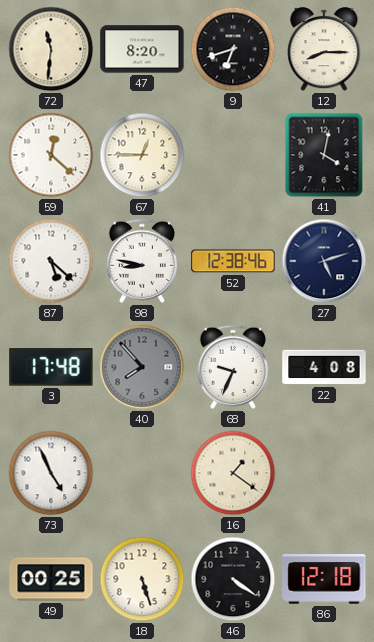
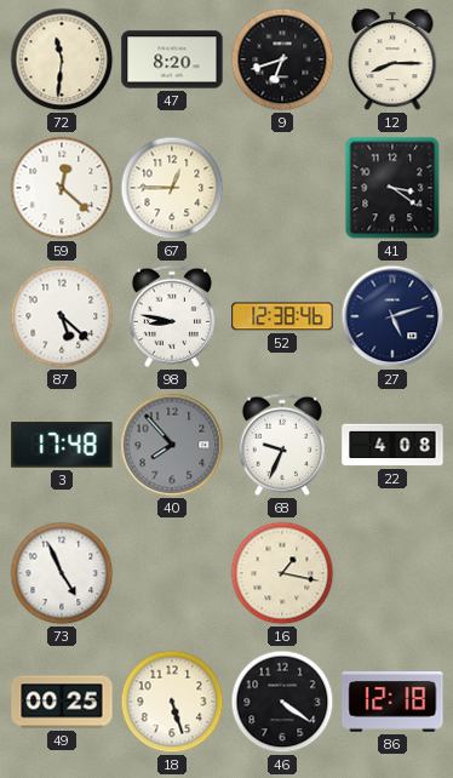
41: 4:02 -> 3:21 (392, 188)
16: 1:21 -> 1:17 (282, 573)
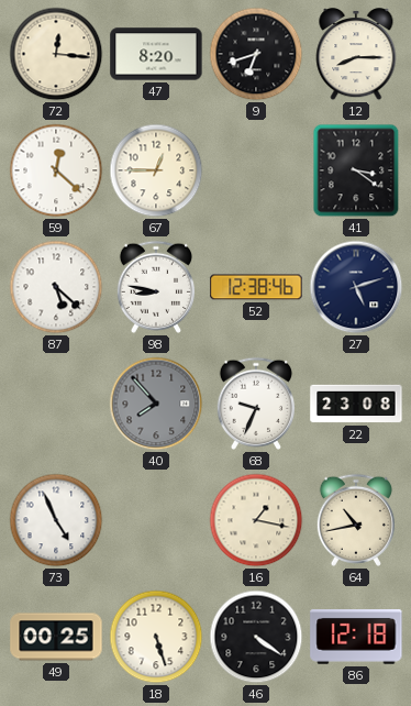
72: 11:31 -> 12:16 (56, 54)
3: 17:48 -> none (62, 445)
22: 4:08 -> 23:08 (356, 404)
64: none -> 10:43 (355, 520)
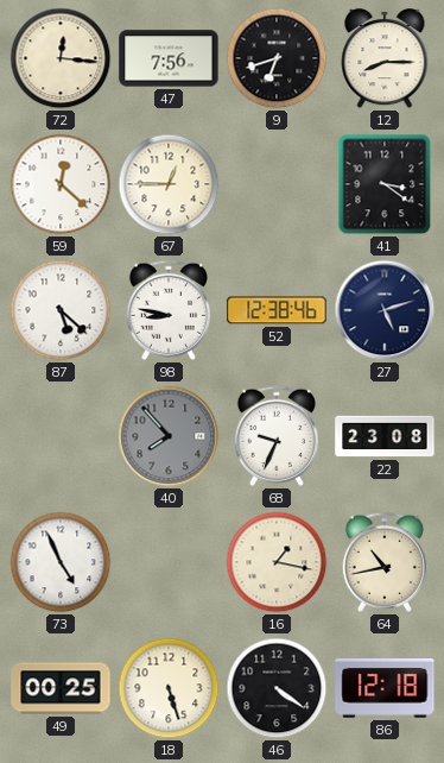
47: 8:20 -> 7:56 (169, 58)
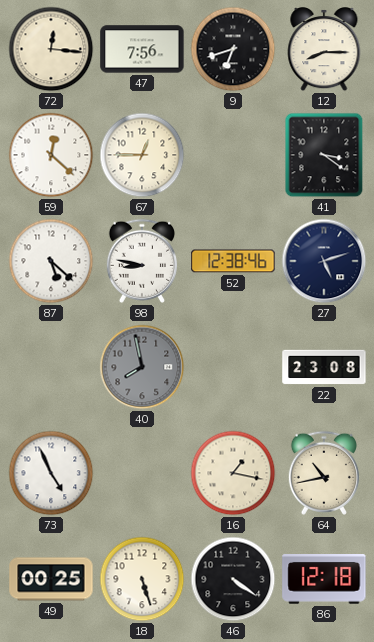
40: 7:53 -> 7:58 (142, 367)
68: 9:34 -> none (275, 436)
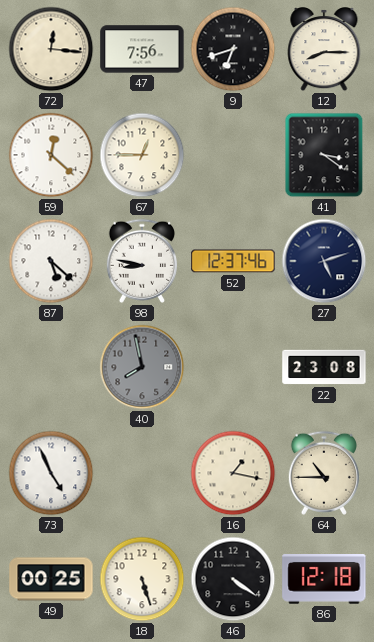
52: 12:38 -> 12:37 (233, 261)
64: 10:43 -> 10:45 (323, 473)
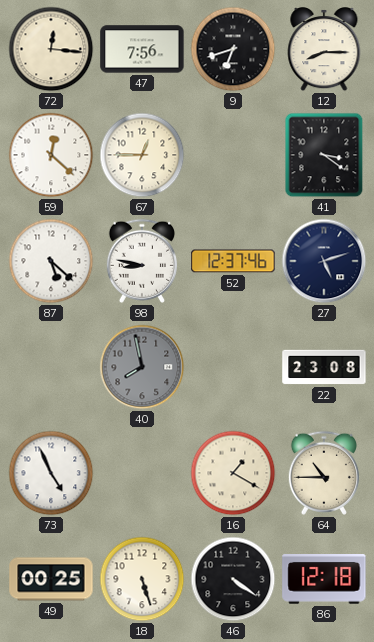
16: 1:17 -> 1:20 (233, 473)
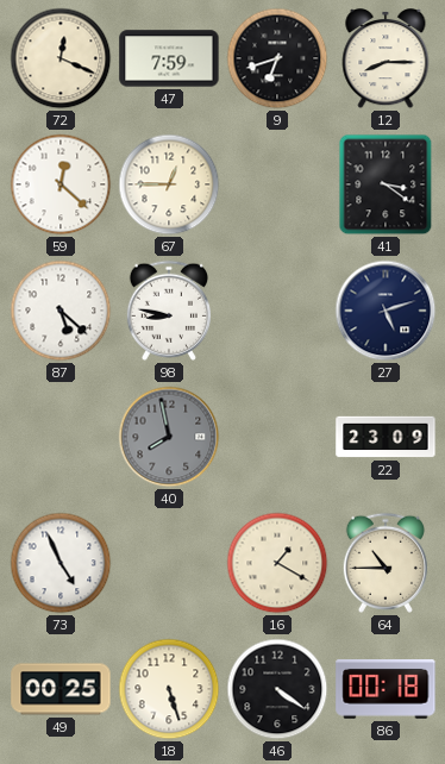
72: 12:16 -> 12:19 (61, 58)
47: 7:56 -> 7:59 (169, 58)
52: 12:37 -> none (233, 261)
22: 23:08 -> 23:09 (386, 437)
86: 12:18 -> 00:18 (386, 690)
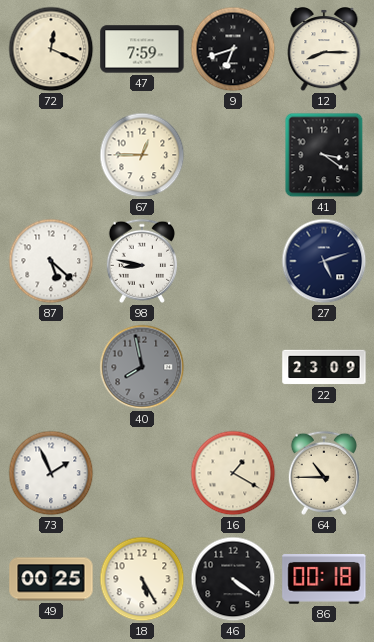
59: 12:22 -> none (61, 184)
73: 4:56 -> 1:56 (51, 473)
18: 5:27 -> 5:25 (142, 579)
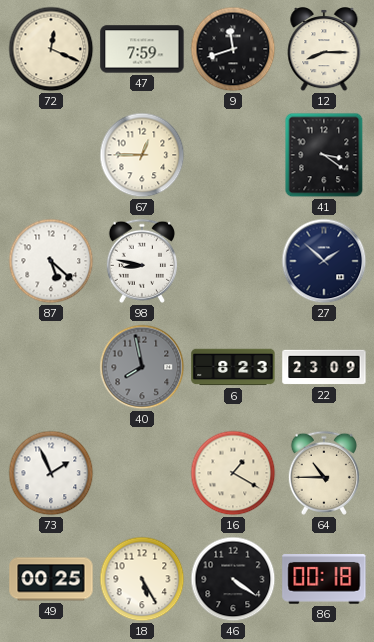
9: 6:42 -> 11:42 (233, 49)
27: 5:12 -> 1:52 (324, 261)
6: none -> 8:23 (233, 367)
